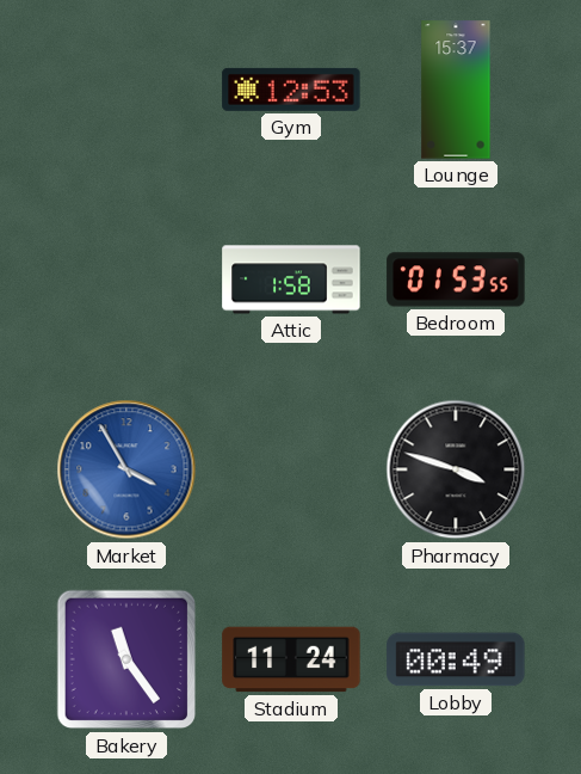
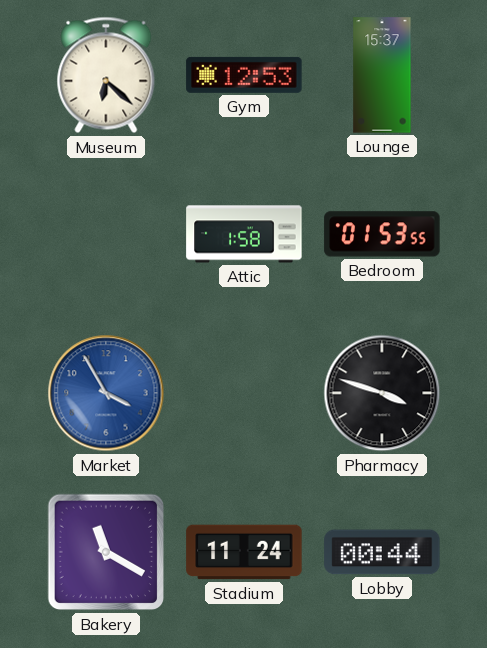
Museum: none -> 6:22 (106, 75)
Bakery: 11:24 -> 11:20 (106, 552)
Lobby: 00:49 -> 00:44 (382, 552)
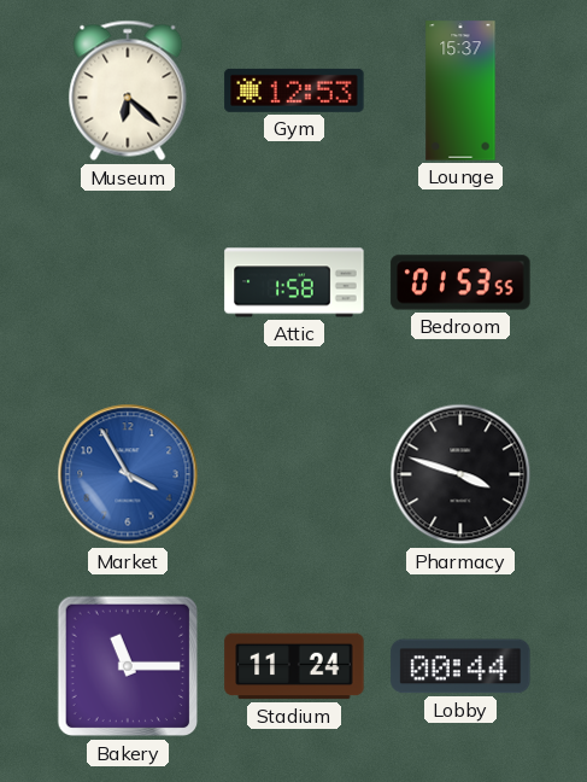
Bakery: 11:20 -> 11:15 (128, 666)
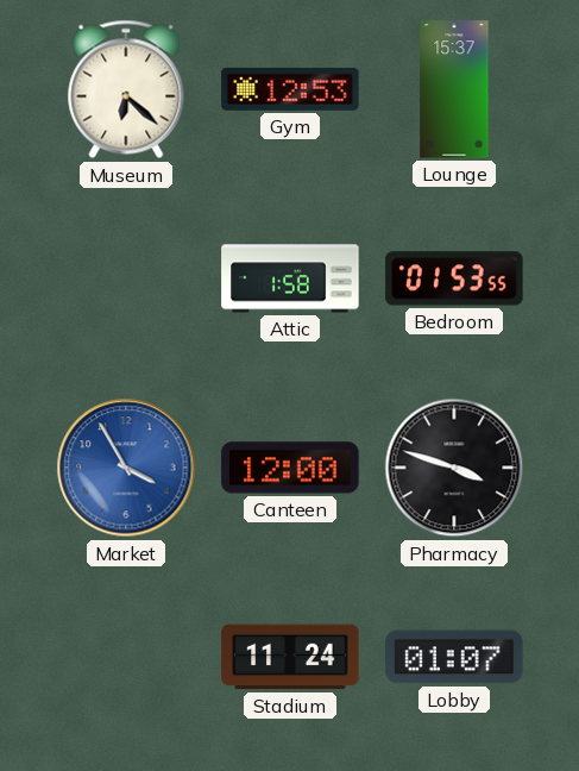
Canteen: none -> 12:00 (290, 468)
Bakery: 11:15 -> none (128, 666)
Lobby: 00:44 -> 01:07 (454, 657)
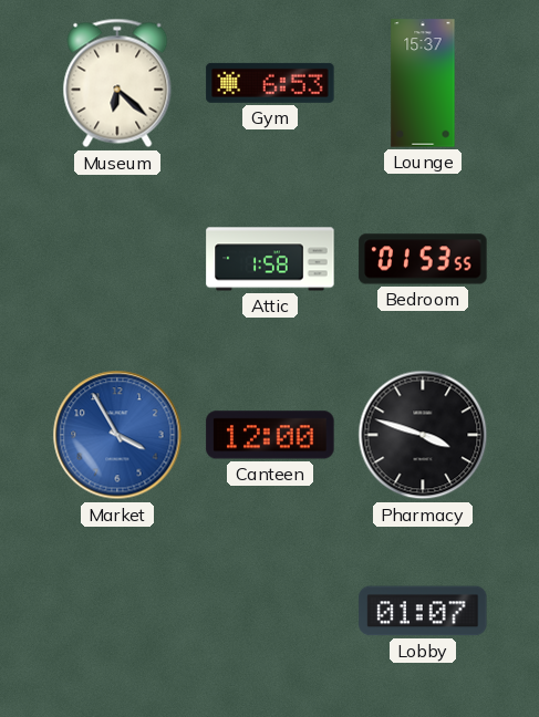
Gym: 12:53 -> 6:53 (270, 83)
Stadium: 11:24 -> none (290, 657)
